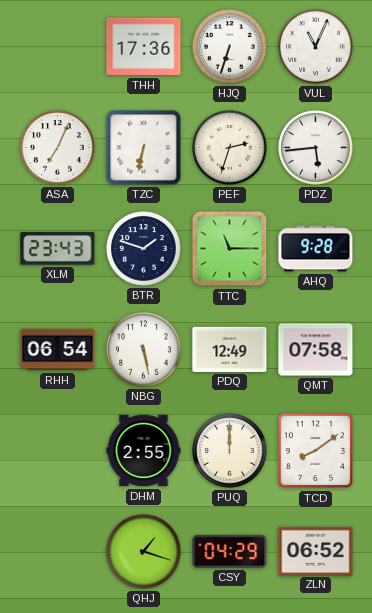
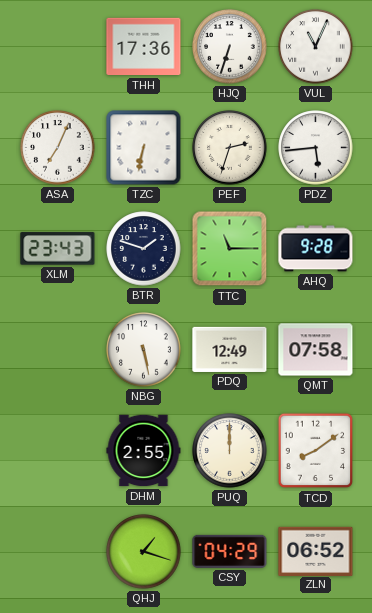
RHH: 06:54 -> none (58, 350)
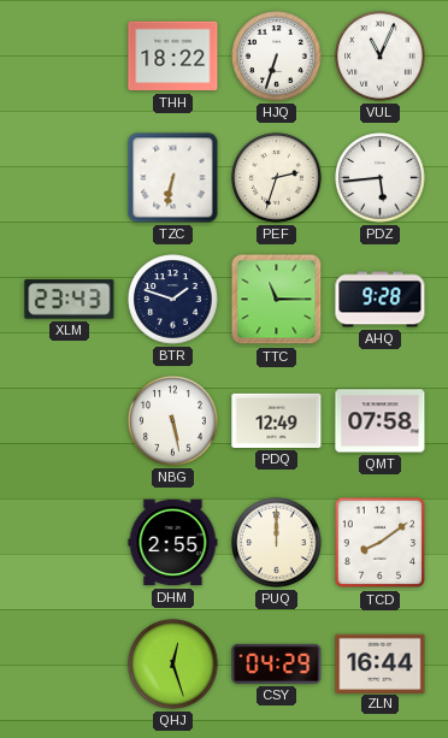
THH: 17:36 -> 18:22 (173, 57)
ASA: 7:04 -> none (58, 148)
QHJ: 1:18 -> 12:27 (173, 665)
ZLN: 06:52 -> 16:44 (381, 663)
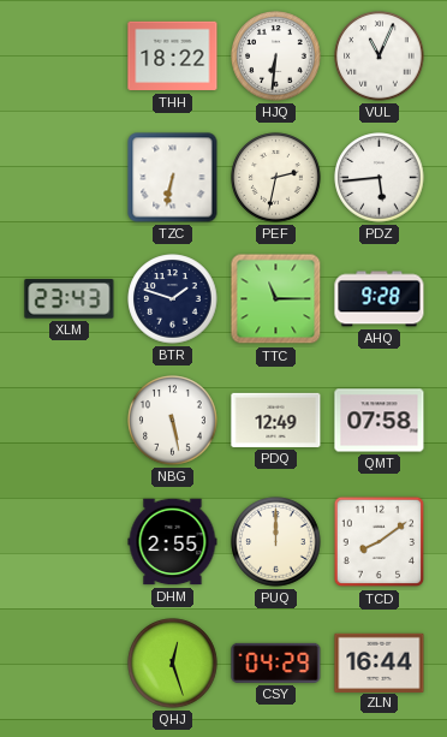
HJQ: 6:33 -> 6:31 (276, 57)
PEF: 2:33 -> 2:32 (276, 178)
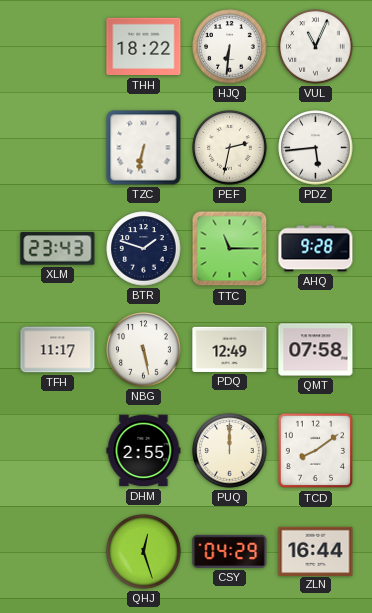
TFH: none -> 11:17 (58, 350)
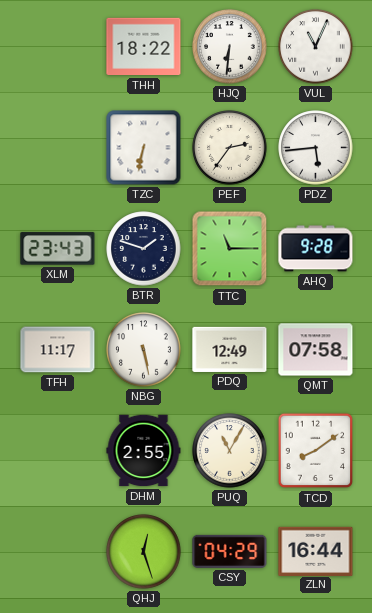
PEF: 2:32 -> 2:36 (230, 148)
PUQ: 12:00 -> 11:05 (230, 451)
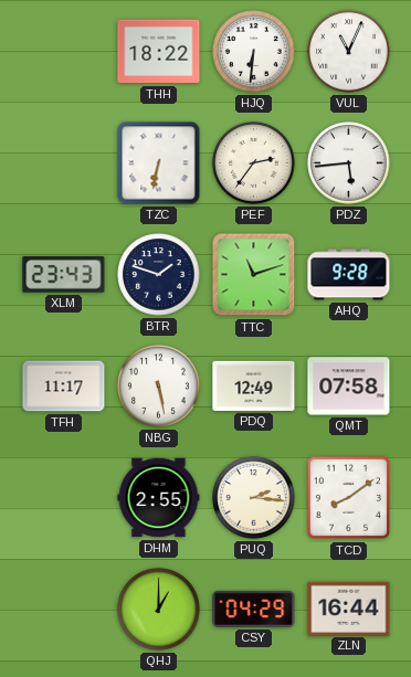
TTC: 11:15 -> 11:12 (254, 275)
PUQ: 11:05 -> 2:16 (254, 498)
QHJ: 12:27 -> 1:00 (159, 610)
